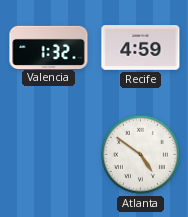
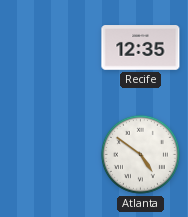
Valencia: 1:32 -> none (49, 47)
Recife: 4:59 -> 12:35 (141, 48)
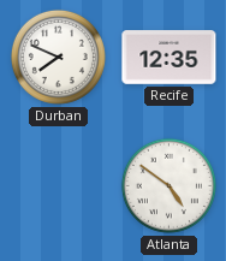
Durban: none -> 7:49 (58, 57)
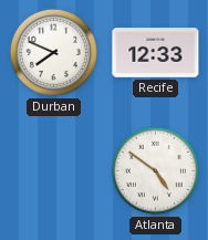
Recife: 12:35 -> 12:33 (156, 53)
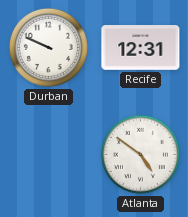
Durban: 7:49 -> 9:49 (48, 47)
Recife: 12:33 -> 12:31 (141, 48)
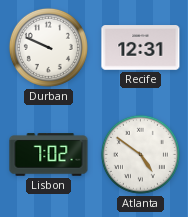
Lisbon: none -> 7:02 (49, 155)
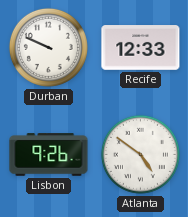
Recife: 12:31 -> 12:33 (141, 48)
Lisbon: 7:02 -> 9:26 (49, 155)
